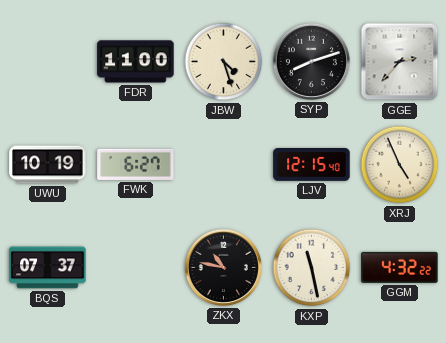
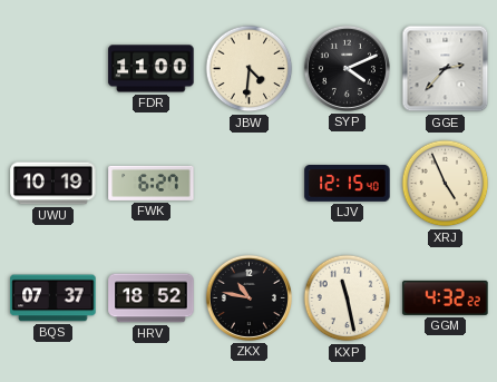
JBW: 4:27 -> 4:31 (250, 69)
SYP: 8:12 -> 4:11 (347, 68)
HRV: none -> 18:52 (152, 298)
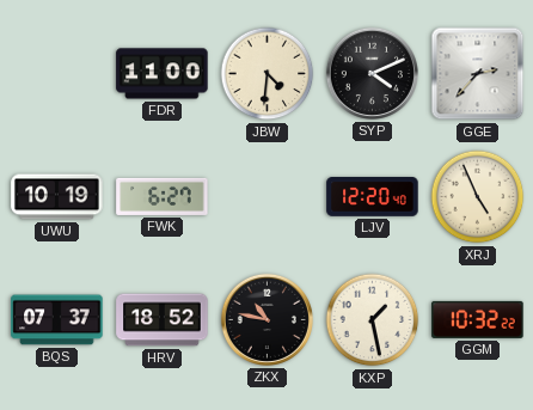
LJV: 12:15 -> 12:20 (373, 197)
KXP: 11:28 -> 1:28 (373, 320)
GGM: 4:32 -> 10:32 (478, 319)
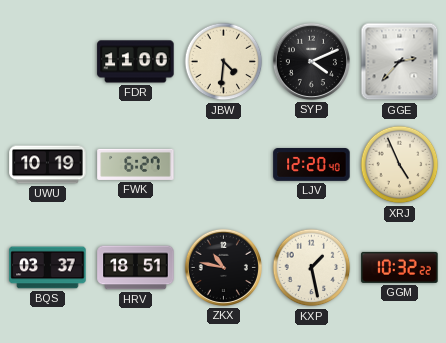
BQS: 07:37 -> 03:37 (48, 268)
HRV: 18:52 -> 18:51 (136, 268)
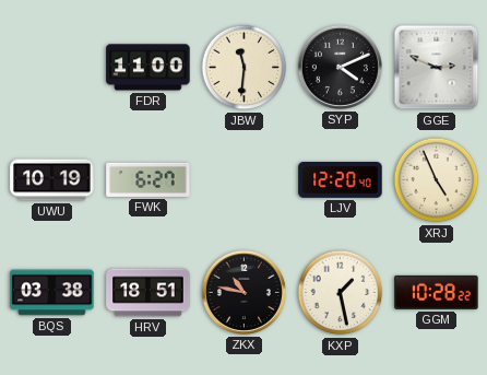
JBW: 4:31 -> 11:31 (245, 68)
GGE: 2:37 -> 2:49 (437, 68)
BQS: 03:37 -> 03:38 (52, 293)
GGM: 10:32 -> 10:28 (437, 292)
